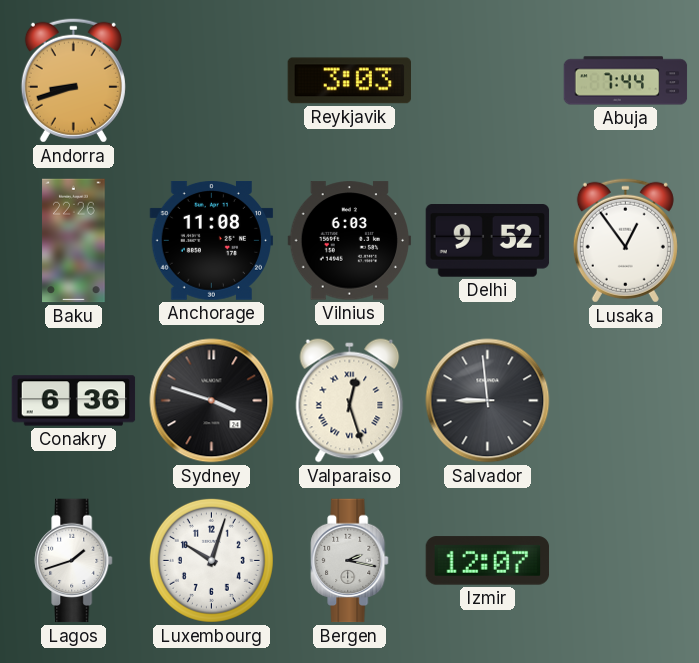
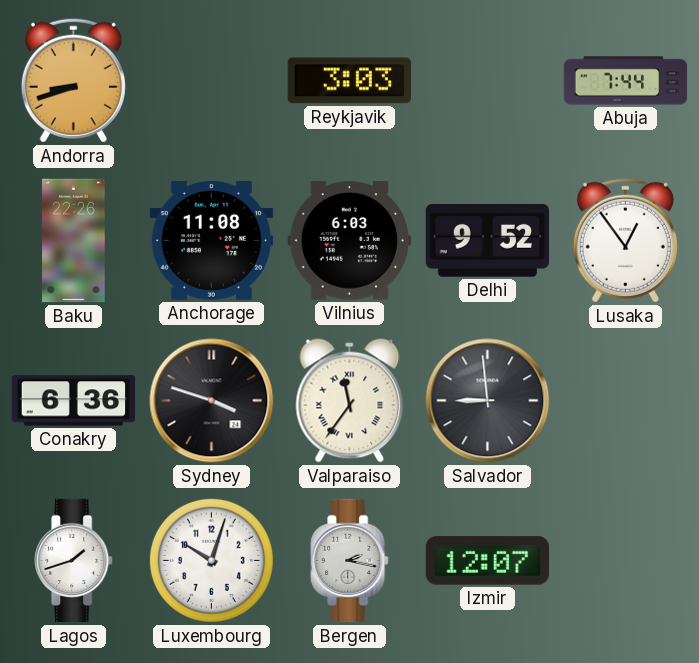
Valparaiso: 12:27 -> 11:36 (350, 401)
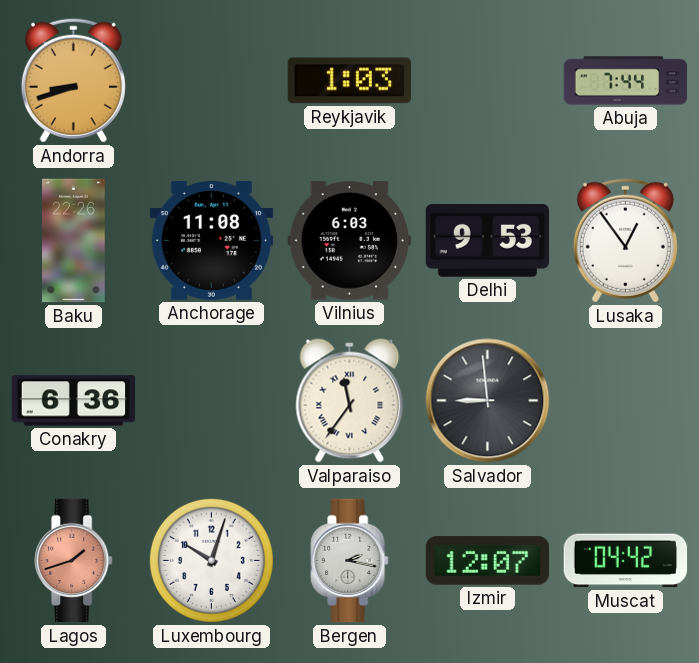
Reykjavik: 3:03 -> 1:03 (349, 81)
Delhi: 9:52 -> 9:53 (488, 241)
Sydney: 3:48 -> none (212, 401)
Lagos dial: white -> salmon (74, 561)
Muscat: none -> 04:42 (626, 561)
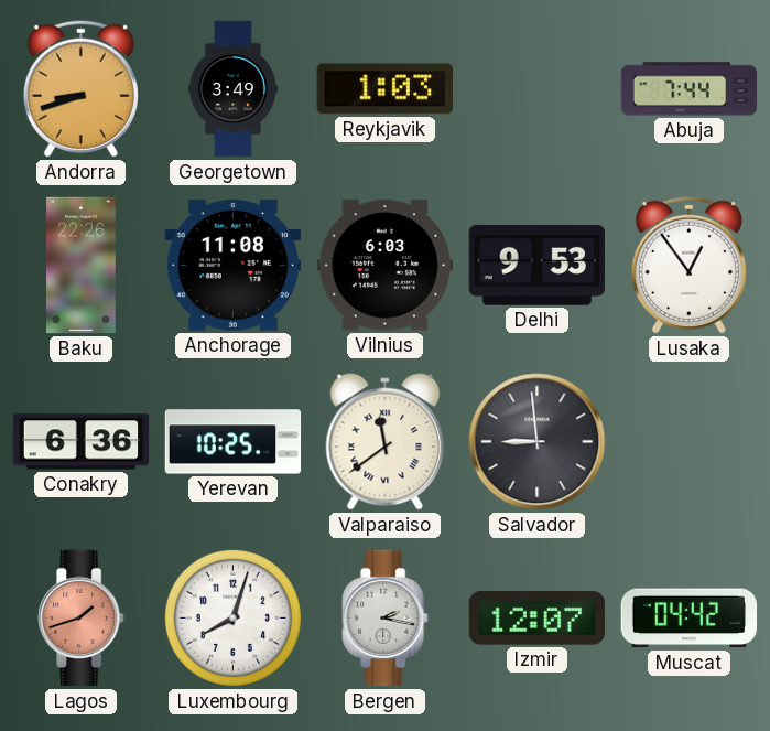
Georgetown: none -> 3:49 (232, 89)
Yerevan: none -> 10:25 (234, 442)
Valparaiso: 11:36 -> 11:39 (386, 442)
Luxembourg: 10:03 -> 8:03 (232, 617)
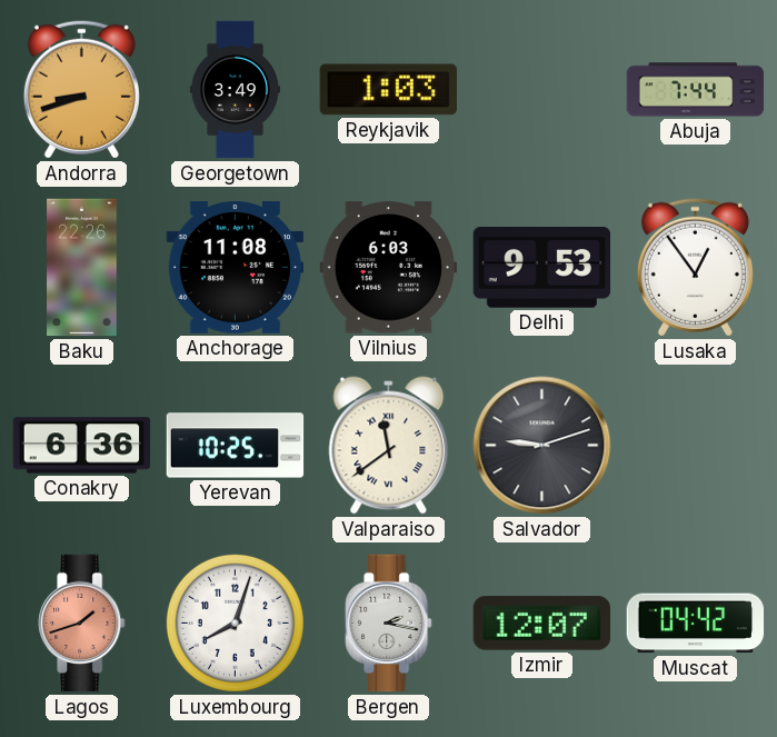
Salvador: 8:59 -> 9:12 (542, 446)
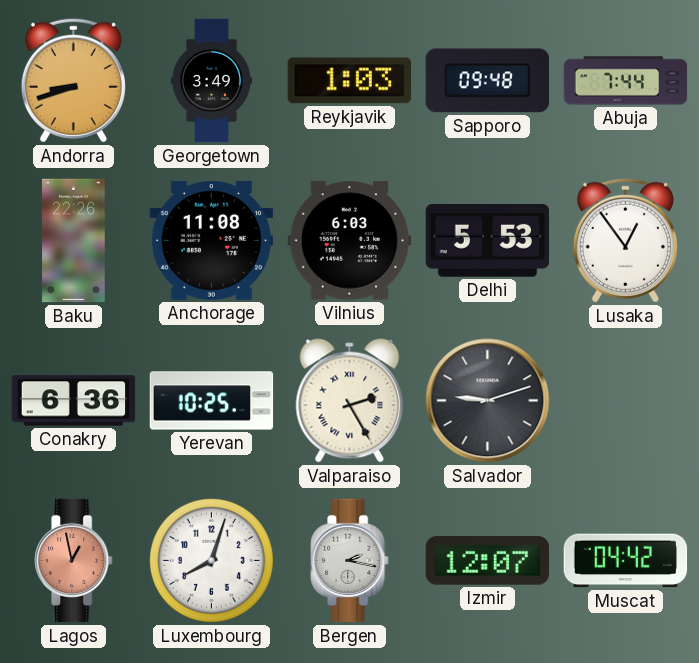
Sapporo: none -> 09:48 (487, 81)
Delhi: 9:53 -> 5:53 (488, 241)
Valparaiso: 11:39 -> 2:25 (350, 401)
Lagos: 1:42 -> 12:58 (74, 561)
